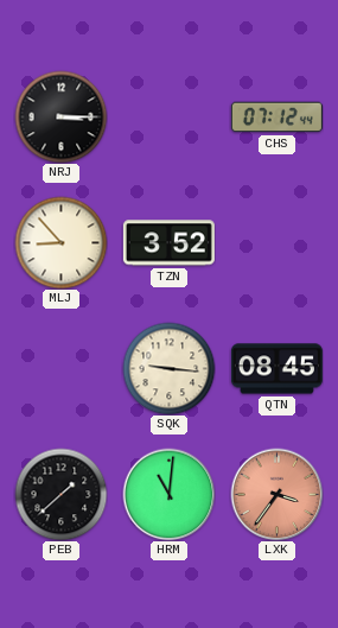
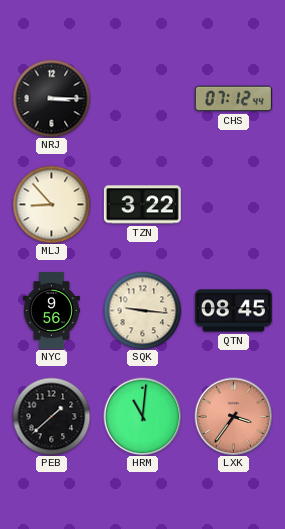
TZN: 3:52 -> 3:22 (142, 205)
NYC: none -> 9:56 (51, 310)
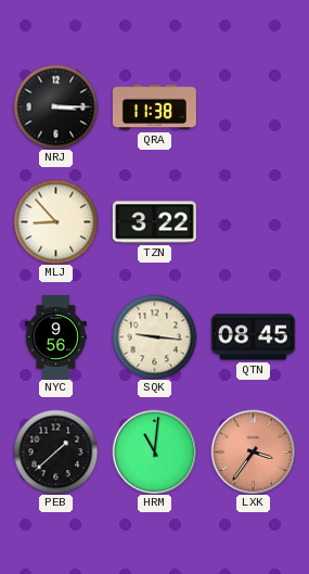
QRA: none -> 11:38 (154, 107)
CHS: 07:12 -> none (233, 99)
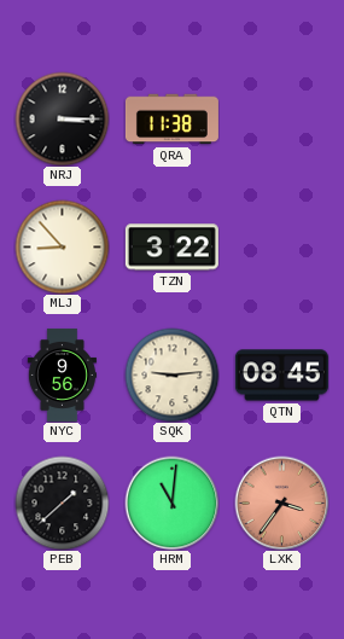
SQK: 9:16 -> 9:14 (171, 374)
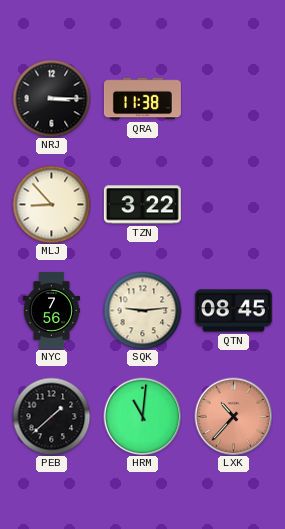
NYC: 9:56 -> 7:56 (51, 310)
LXK: 3:36 -> 10:37 (233, 416)
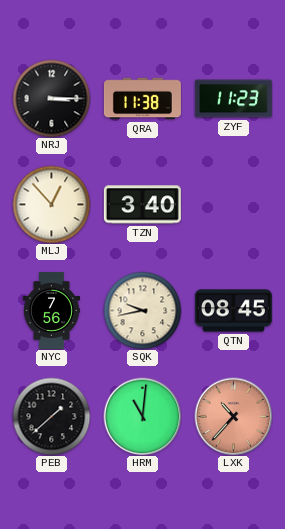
ZYF: none -> 11:23 (233, 99)
MLJ: 8:53 -> 12:53 (51, 204)
TZN: 3:22 -> 3:40 (142, 205)
SQK: 9:14 -> 9:43 (142, 310)
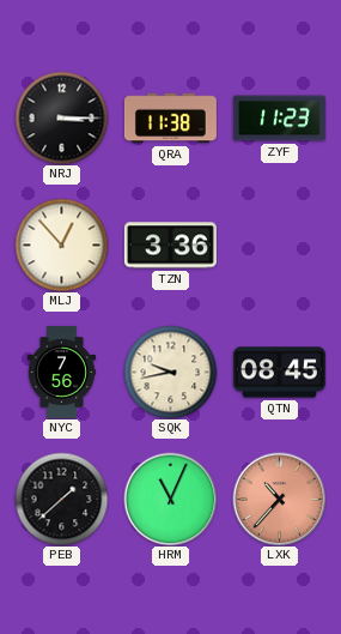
TZN: 3:40 -> 3:36 (170, 246)
HRM: 11:01 -> 11:04 (170, 499)
